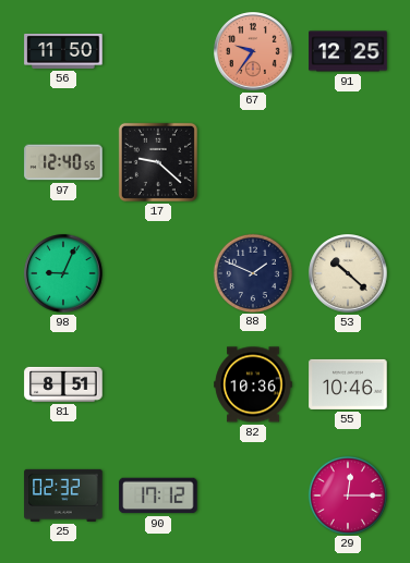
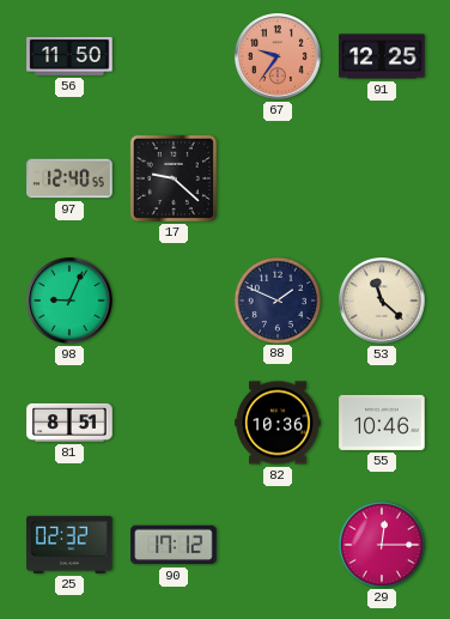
53: 10:22 -> 11:22 (382, 301)
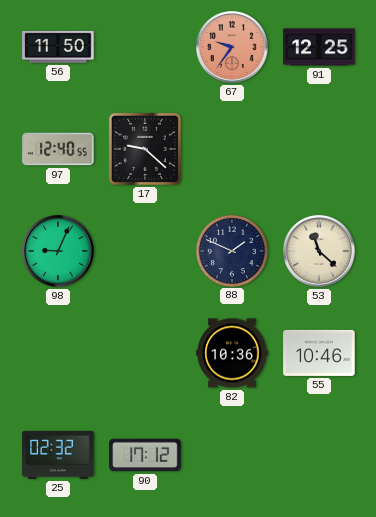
81: 8:51 -> none (69, 423)
29: 12:15 -> none (381, 544)
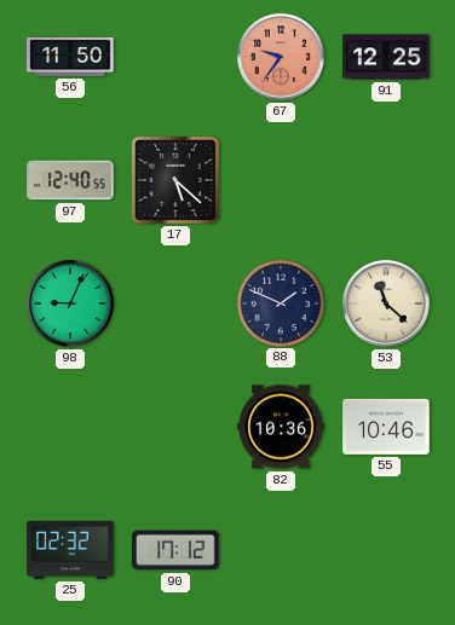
17: 9:22 -> 5:22 (175, 180)
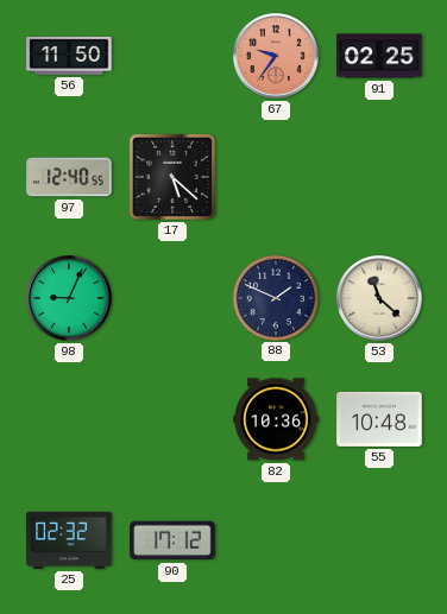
91: 12:25 -> 02:25 (379, 56)
55: 10:46 -> 10:48 (379, 419)
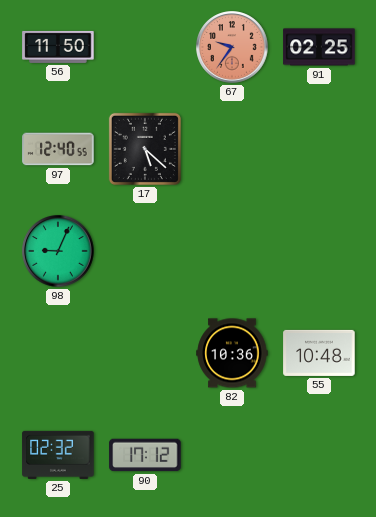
88: 1:49 -> none (275, 297)
53: 11:22 -> none (379, 298)
